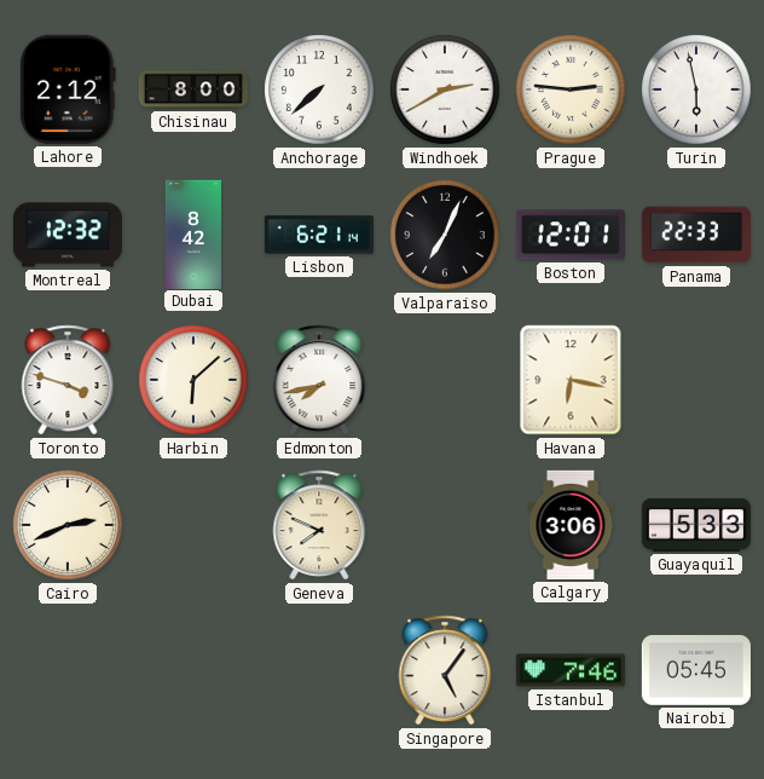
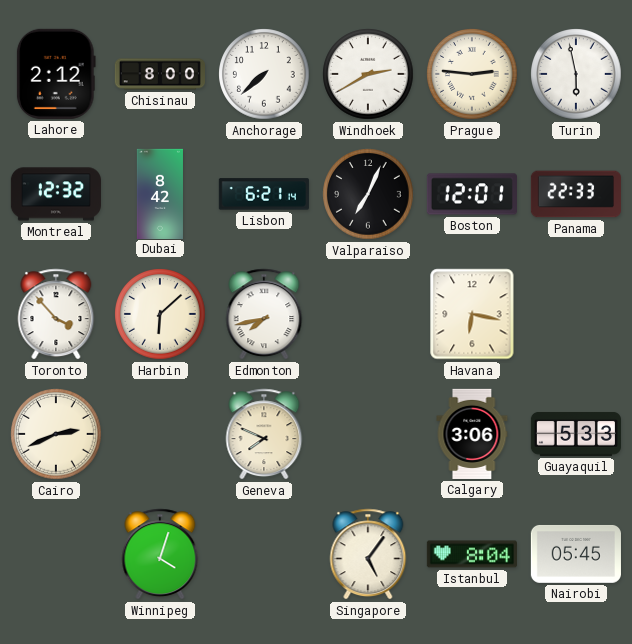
Toronto: 3:48 -> 3:53 (56, 314)
Winnipeg: none -> 4:03 (160, 554)
Istanbul: 7:46 -> 8:04 (472, 554)
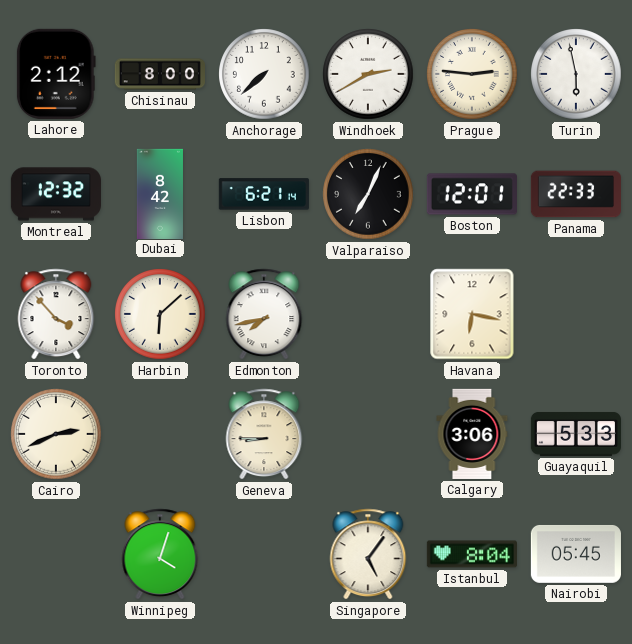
Geneva: 7:49 -> 8:45 (264, 434)
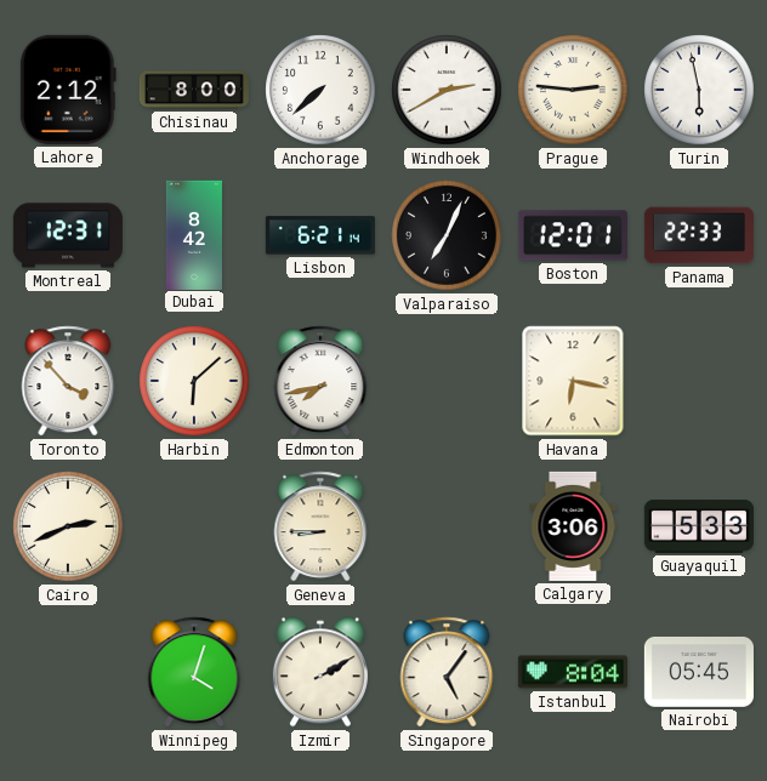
Montreal: 12:32 -> 12:31 (68, 235)
Izmir: none -> 2:10 (320, 672)
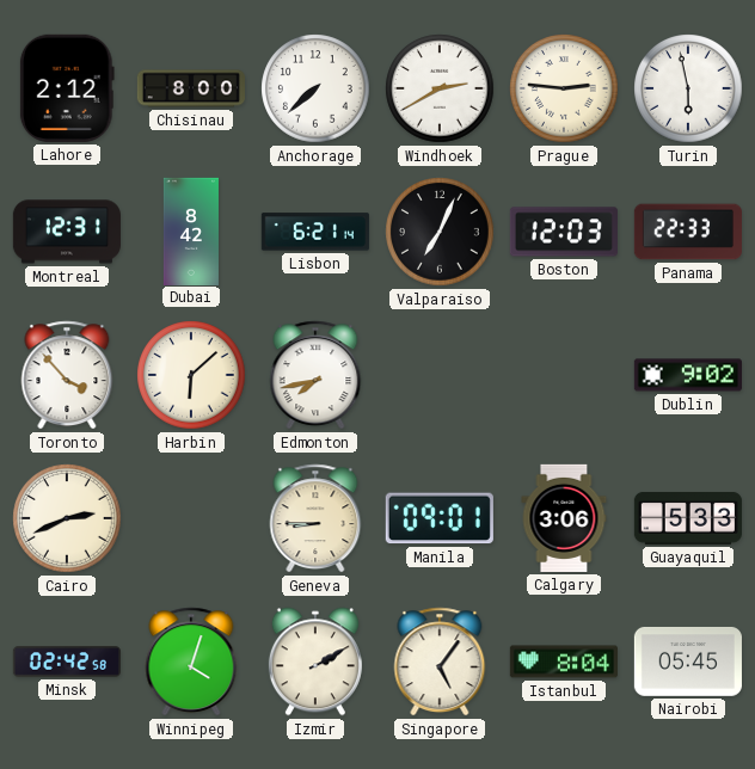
Boston: 12:01 -> 12:03 (564, 232)
Havana: 6:17 -> none (573, 381)
Dublin: none -> 9:02 (688, 375)
Manila: none -> 09:01 (440, 518)
Minsk: none -> 02:42 (67, 662)
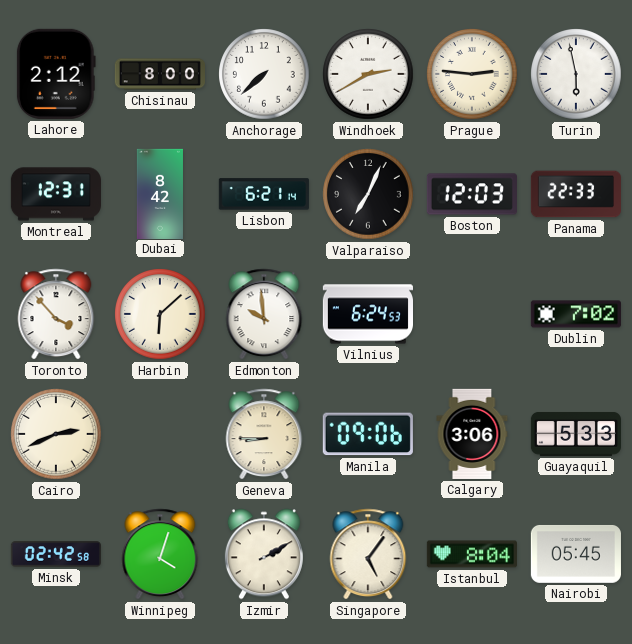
Edmonton: 7:43 -> 9:59 (264, 314)
Vilnius: none -> 6:24 (367, 314)
Dublin: 9:02 -> 7:02 (576, 314)
Manila: 09:01 -> 09:06 (368, 434)
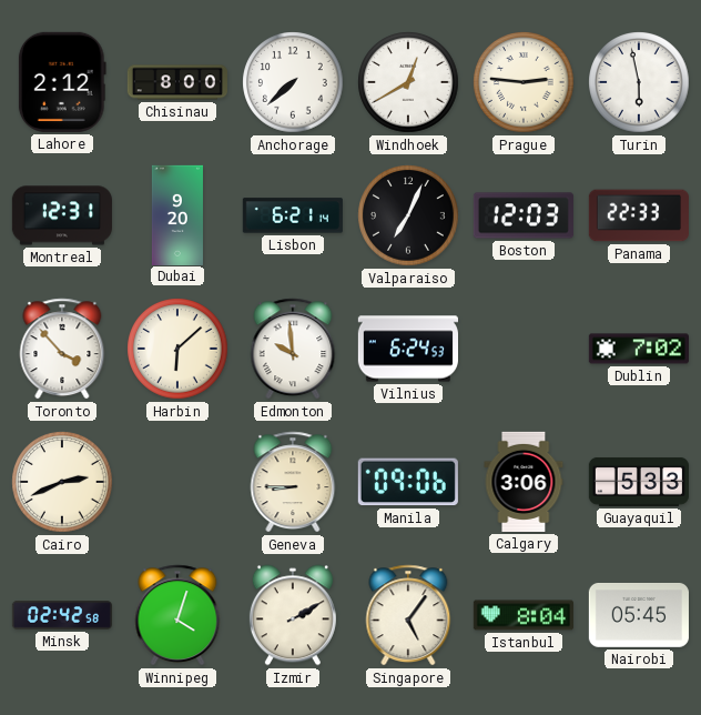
Windhoek: 2:40 -> 12:40 (408, 82)
Dubai: 8:42 -> 9:20 (177, 214)
